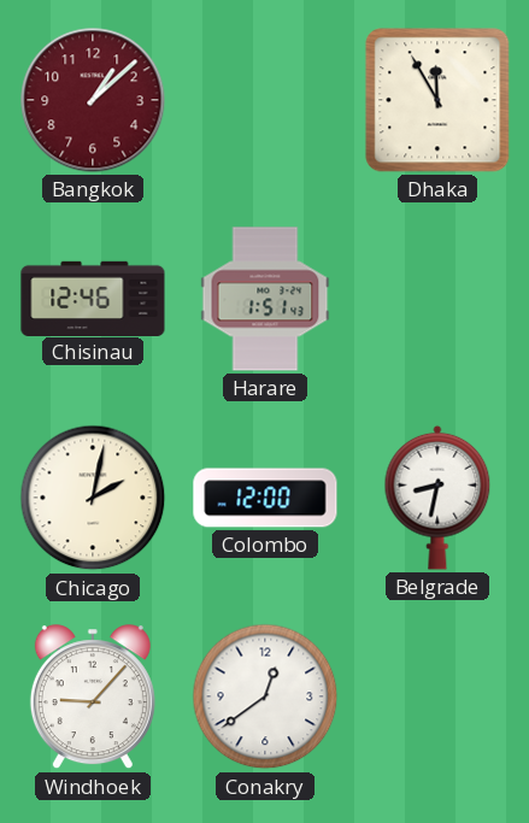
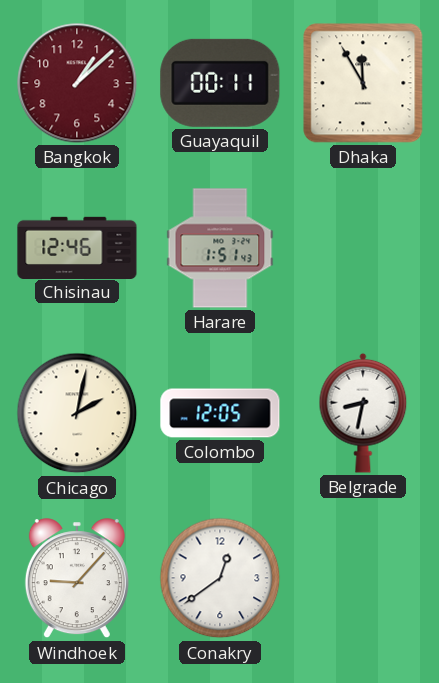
Guayaquil: none -> 00:11 (220, 83)
Colombo: 12:00 -> 12:05 (220, 413)
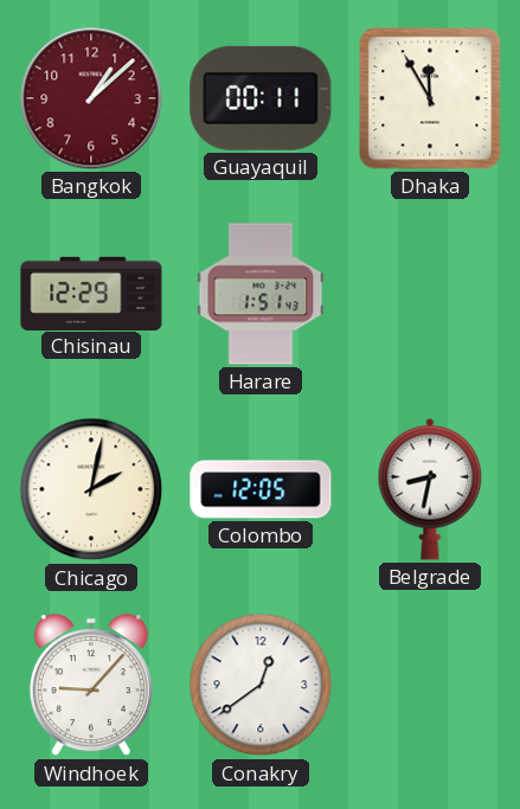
Chisinau: 12:46 -> 12:29 (91, 293)
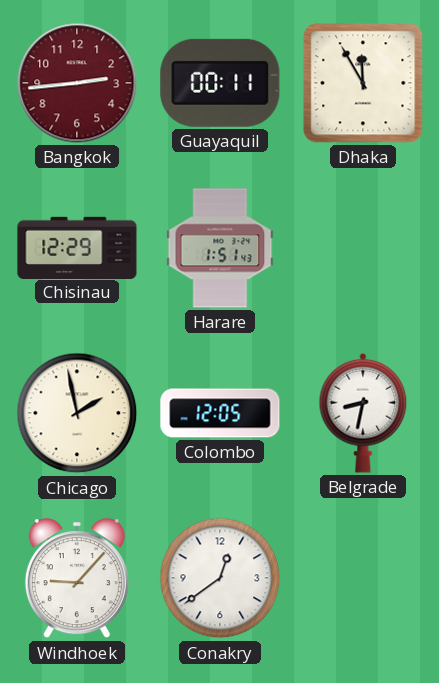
Bangkok: 1:08 -> 2:44 (77, 83)
Chicago: 2:02 -> 1:58 (77, 413)
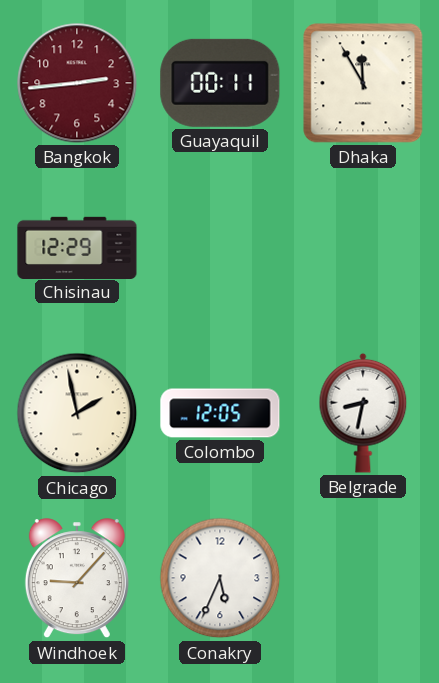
Harare: 1:51 -> none (220, 248)
Conakry: 12:39 -> 5:34 (220, 578)
